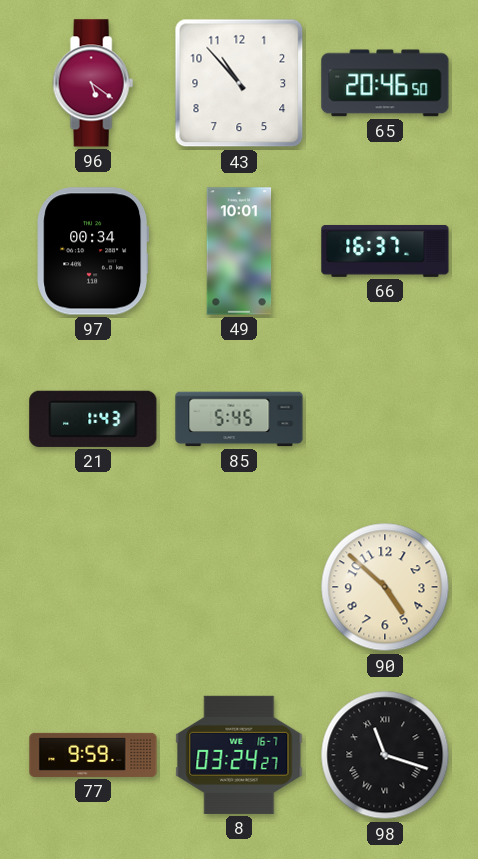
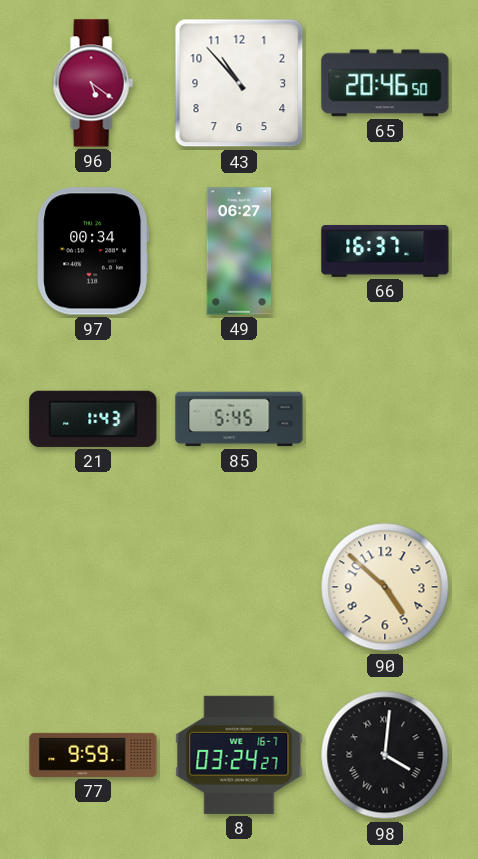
49: 10:01 -> 06:27 (239, 251)
98: 11:18 -> 4:01 (385, 755)
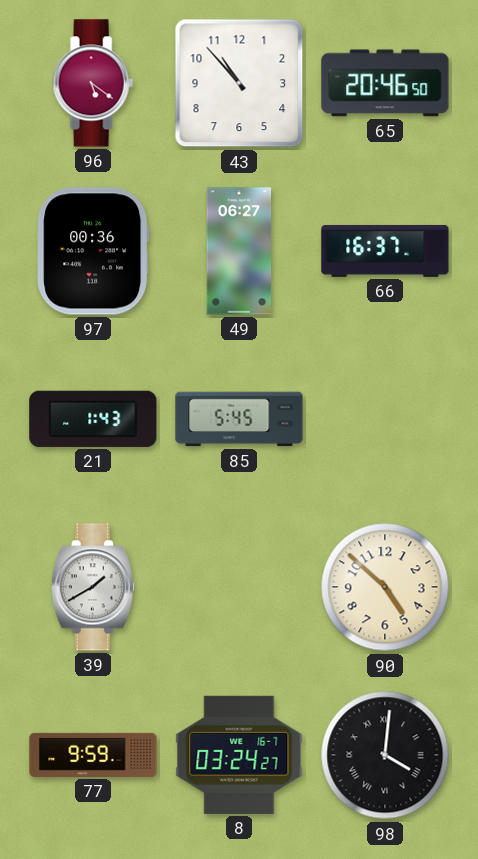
97: 00:34 -> 00:36 (93, 251)
39: none -> 1:40 (93, 587)
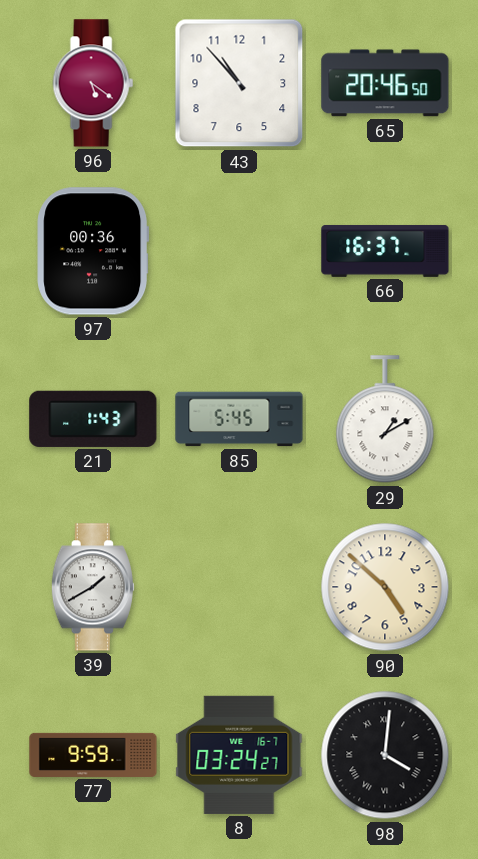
49: 06:27 -> none (239, 251)
29: none -> 1:10 (385, 420)
